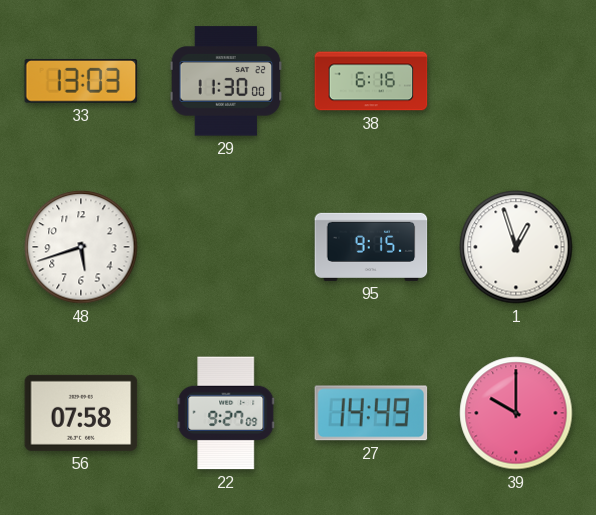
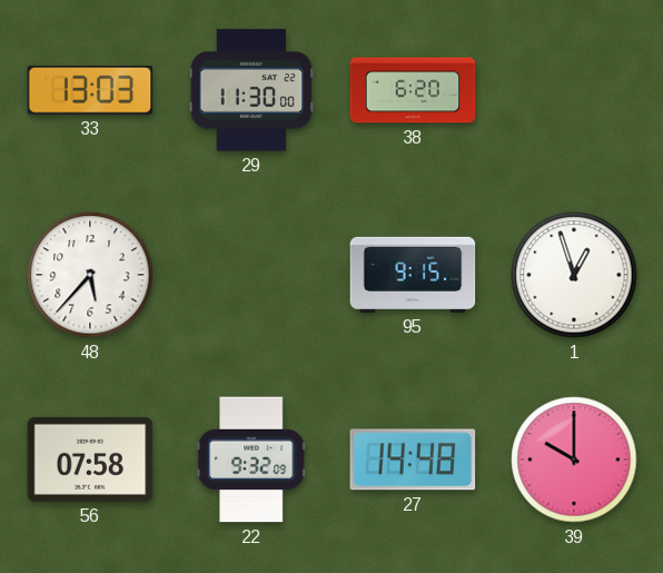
38: 6:16 -> 6:20 (413, 90)
48: 5:42 -> 5:37 (90, 275)
22: 9:27 -> 9:32 (251, 460)
27: 14:49 -> 14:48 (413, 460)
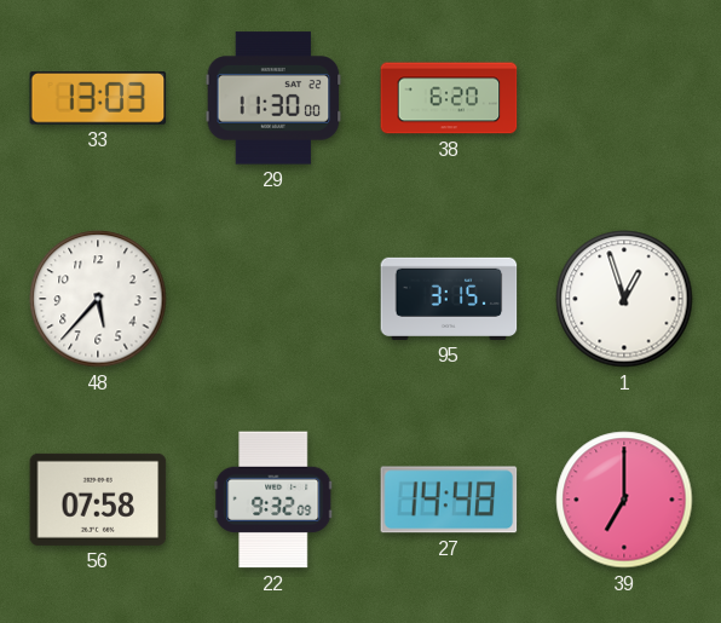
95: 9:15 -> 3:15 (449, 299)
39: 10:00 -> 7:00 (624, 500)
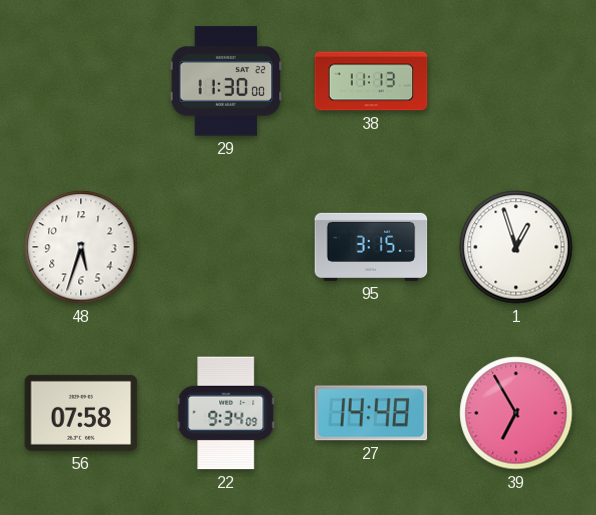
33: 13:03 -> none (98, 98)
38: 6:20 -> 11:13 (371, 81)
48: 5:37 -> 5:33 (81, 247)
22: 9:32 -> 9:34 (226, 413)
39: 7:00 -> 6:55 (516, 413)
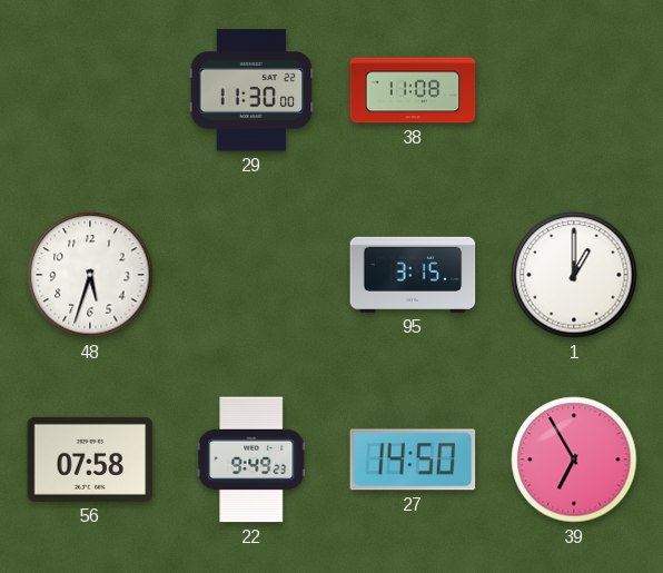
38: 11:13 -> 11:08 (413, 90)
1: 12:57 -> 1:00 (574, 275)
22: 9:34 -> 9:49 (251, 460)
27: 14:48 -> 14:50 (413, 460)
